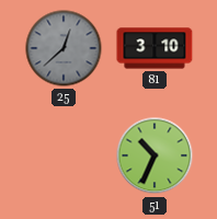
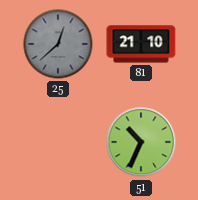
81: 3:10 -> 21:10 (141, 44)
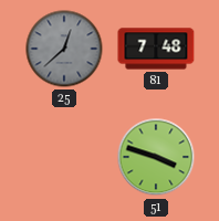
81: 21:10 -> 7:48 (156, 49)
51: 10:34 -> 3:48 (156, 157)
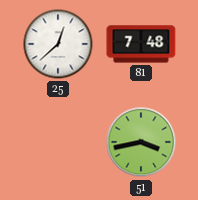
25 dial: grey -> white (58, 44)
51: 3:48 -> 3:43 (141, 142)
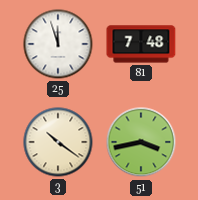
25: 12:38 -> 11:57 (58, 44)
3: none -> 10:21 (58, 142)
